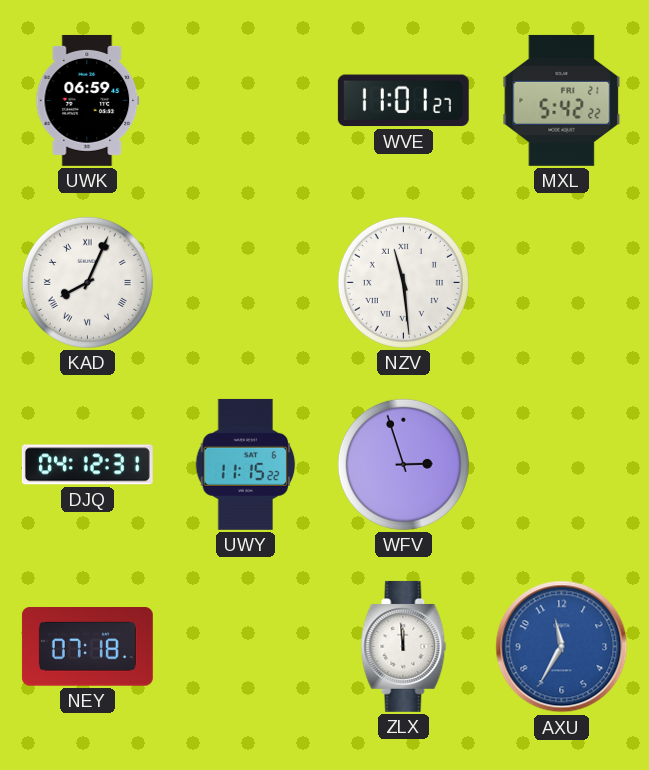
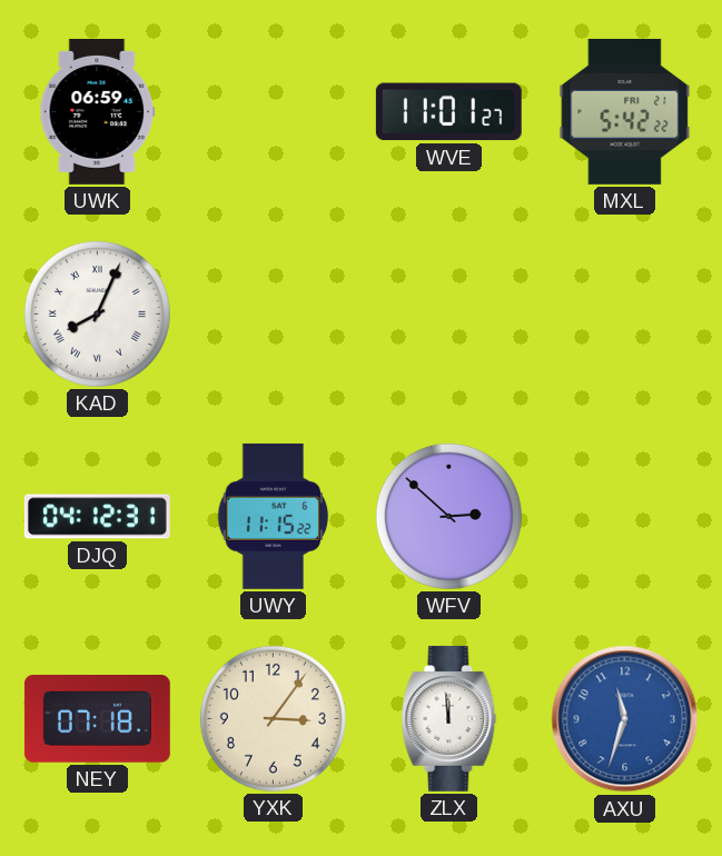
NZV: 11:29 -> none (403, 282)
WFV: 2:57 -> 2:52 (448, 516)
YXK: none -> 3:06 (273, 718)
AXU: 11:35 -> 11:33 (625, 719)
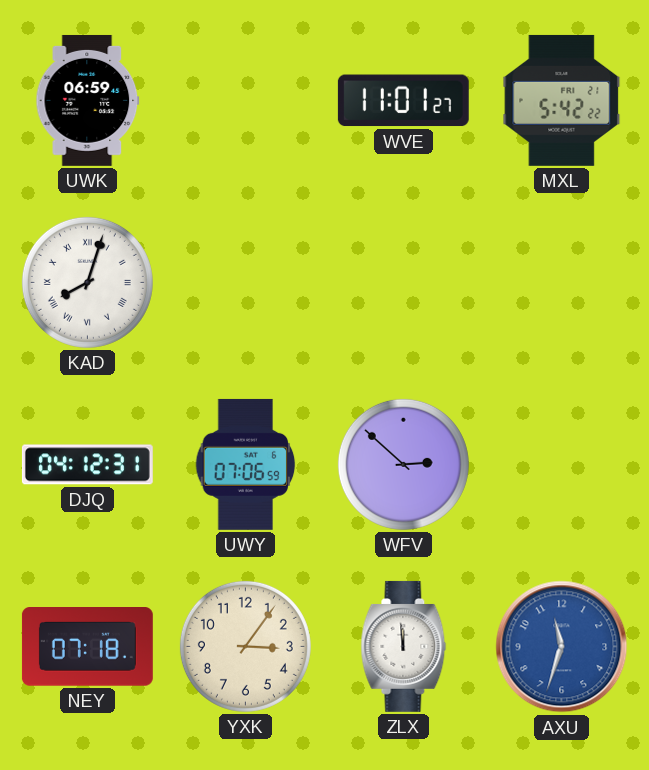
KAD: 8:04 -> 8:03 (87, 282)
UWY: 11:15 -> 07:06 (246, 464)
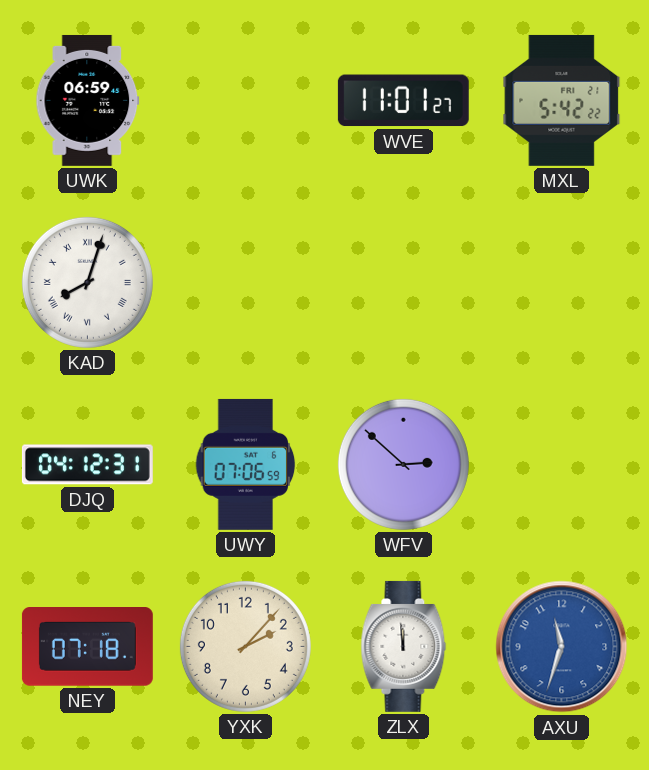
YXK: 3:06 -> 2:07 (245, 646)
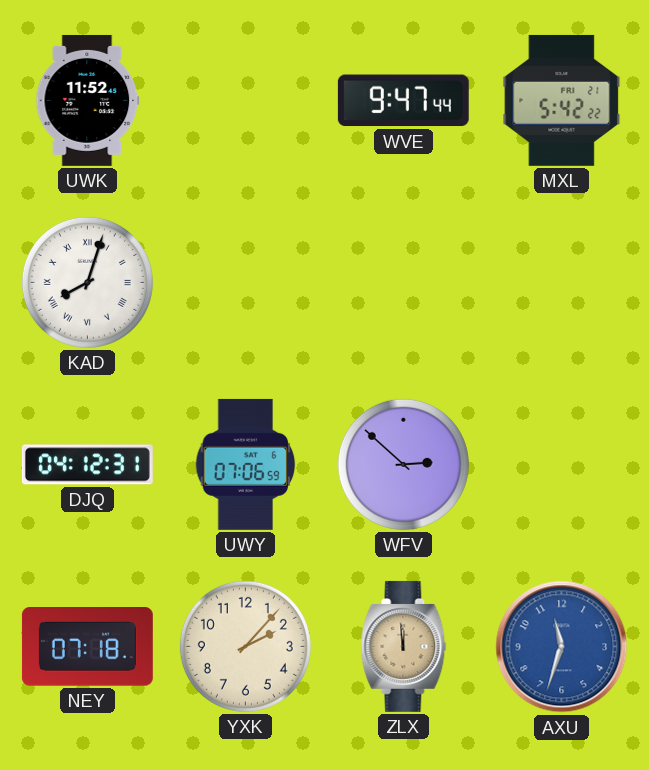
UWK: 06:59 -> 11:52 (88, 100)
WVE: 11:01 -> 9:47 (403, 101)
ZLX dial: white -> champagne (404, 646)
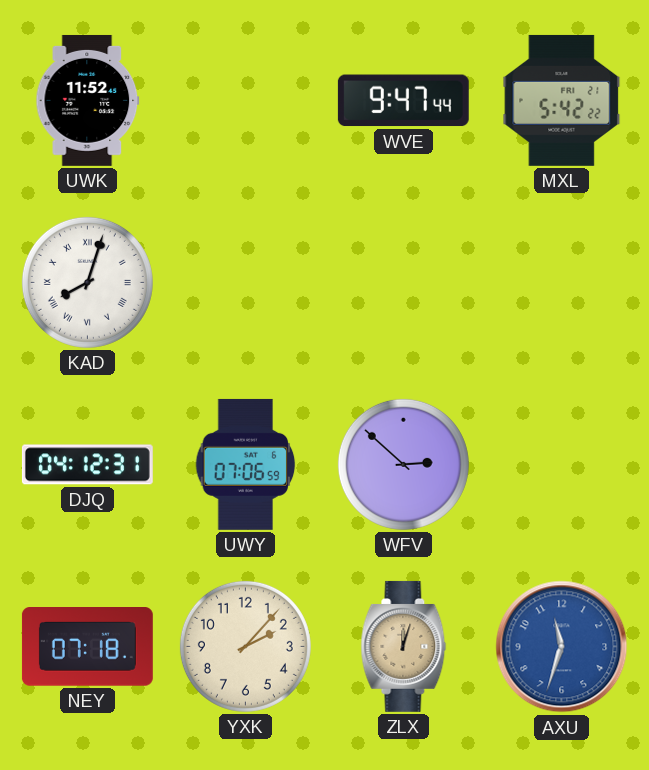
ZLX: 11:59 -> 12:03 (404, 646)
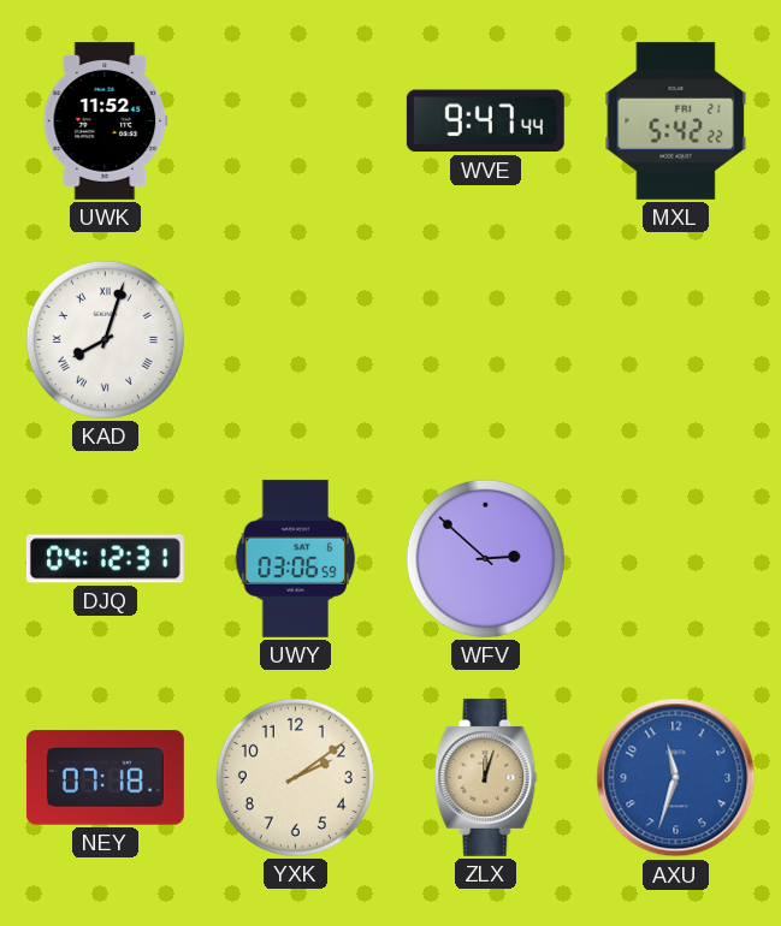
UWY: 07:06 -> 03:06 (296, 558)
YXK: 2:07 -> 2:09 (295, 777)
